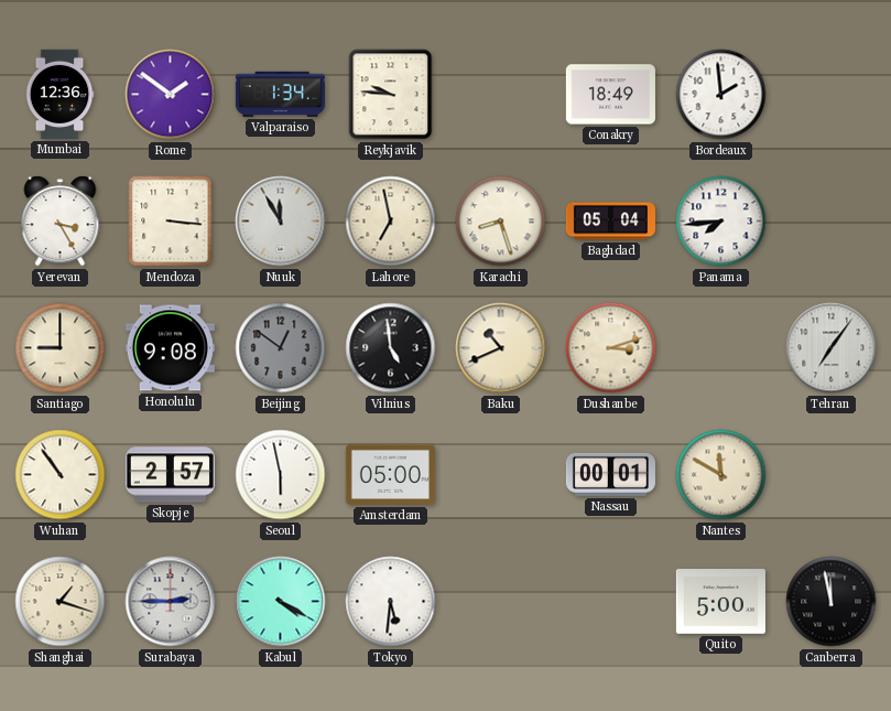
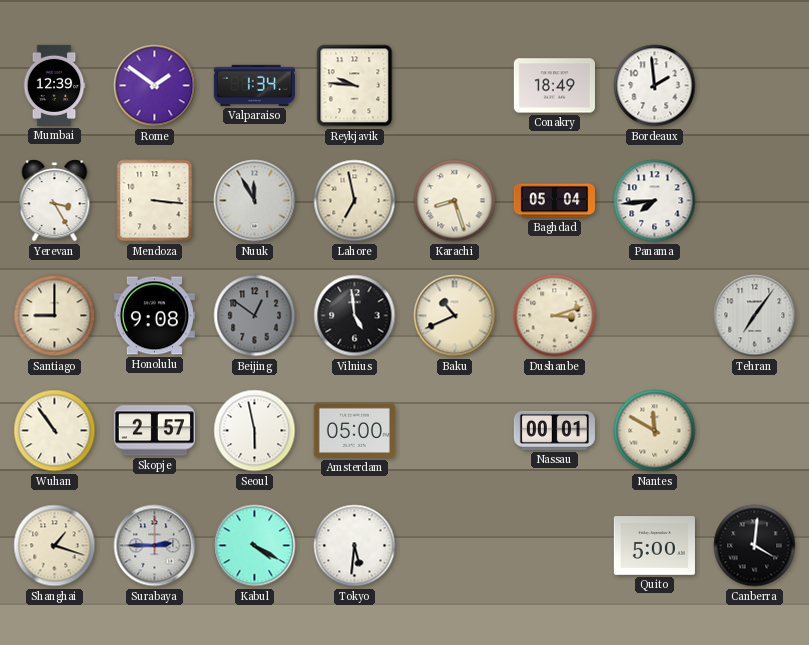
Mumbai: 12:36 -> 12:39 (54, 85)
Canberra: 11:58 -> 4:01 (755, 546)
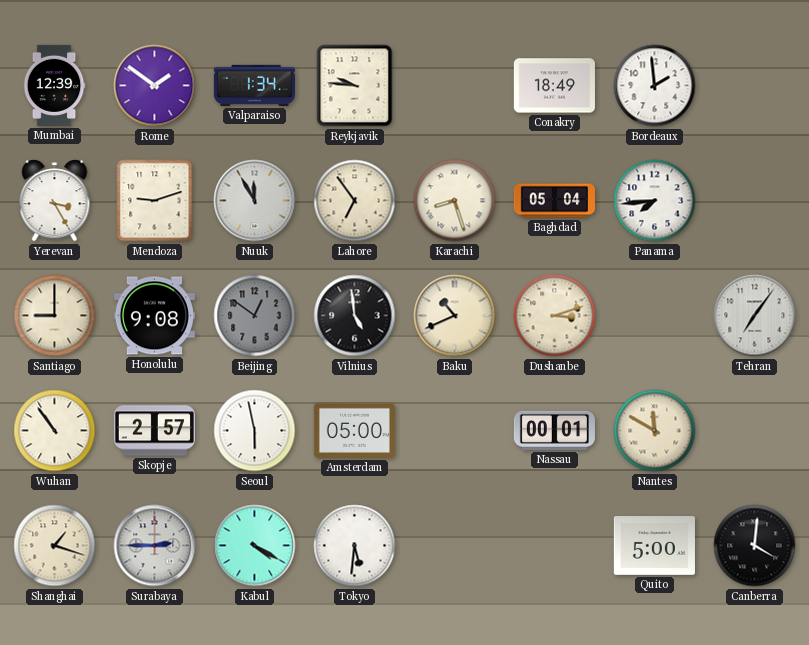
Mendoza: 3:16 -> 9:12 (155, 201)
Lahore: 6:58 -> 6:54 (355, 201)
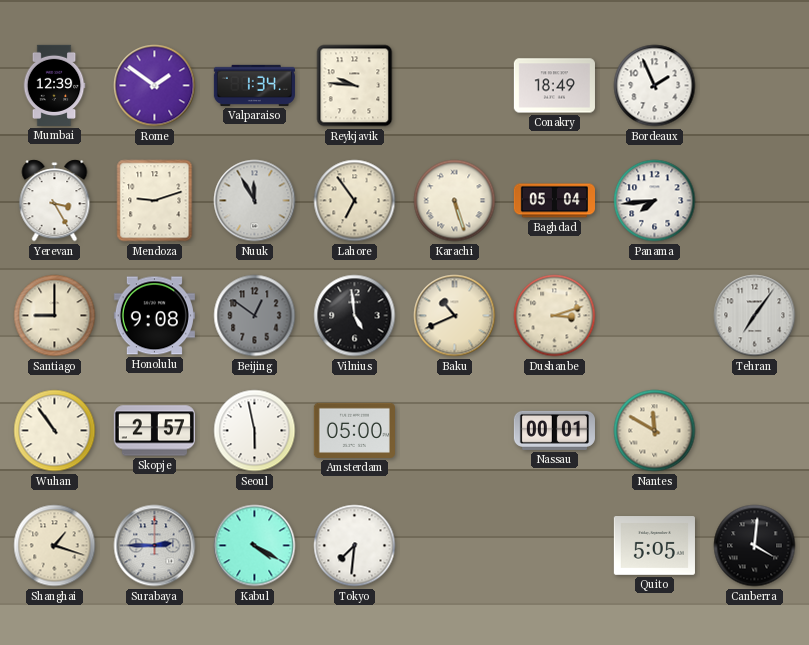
Bordeaux: 1:59 -> 1:56 (655, 86)
Karachi: 8:27 -> 5:27 (455, 201)
Tokyo: 5:31 -> 7:31 (355, 546)
Quito: 5:00 -> 5:05 (654, 546)
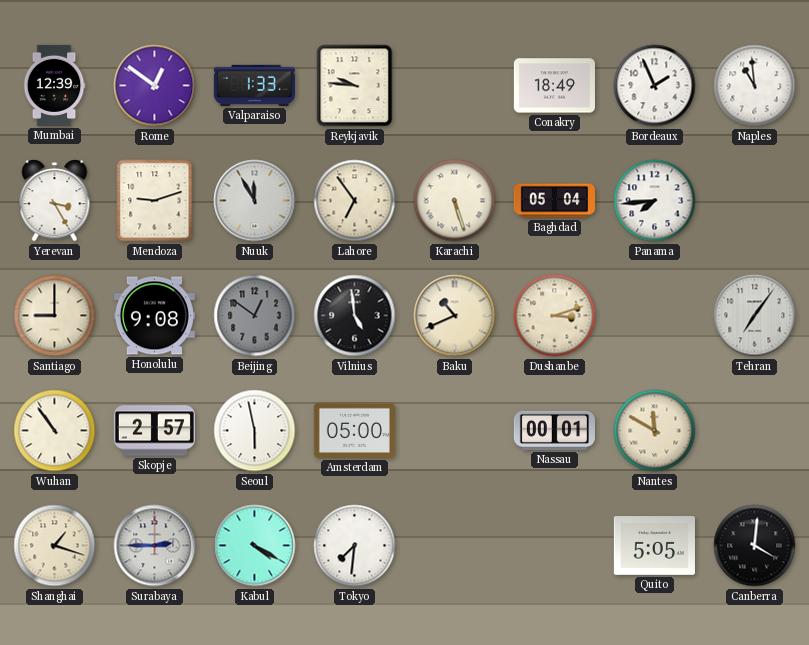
Rome: 1:51 -> 12:51 (155, 86)
Valparaiso: 1:34 -> 1:33 (254, 85)
Naples: none -> 10:59 (755, 86)
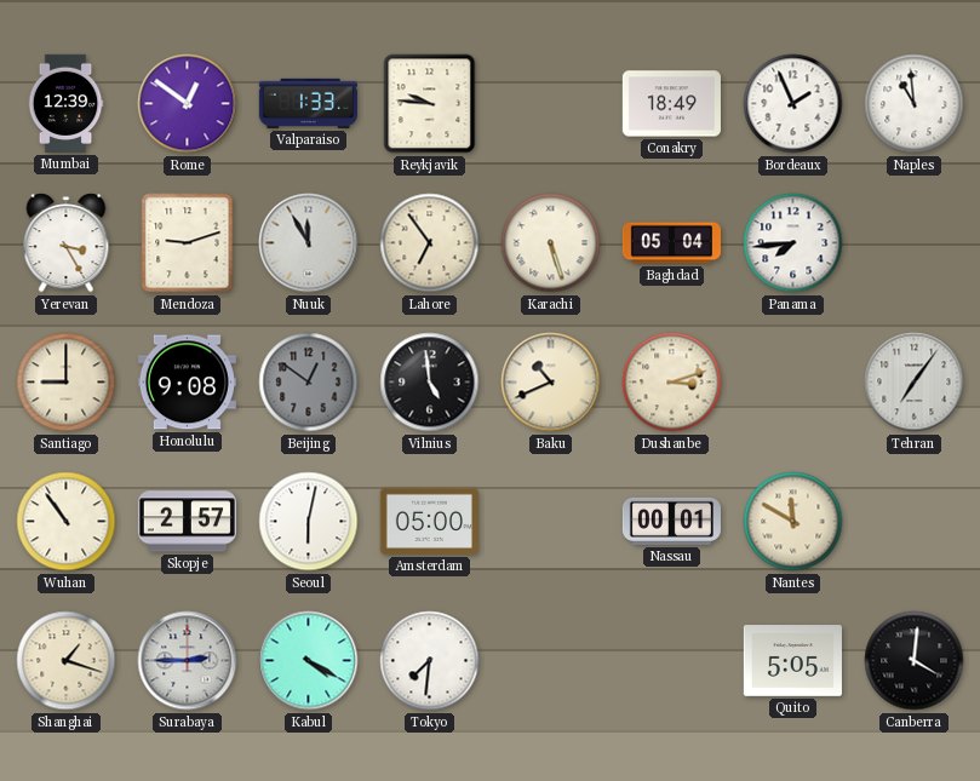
Seoul: 5:58 -> 6:02 (309, 522)
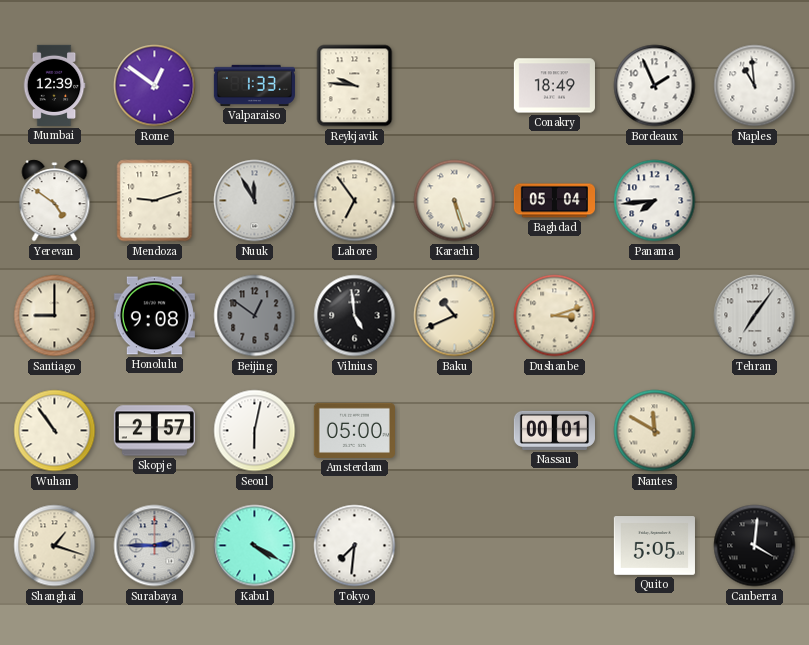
Yerevan: 3:25 -> 4:51 (55, 201)
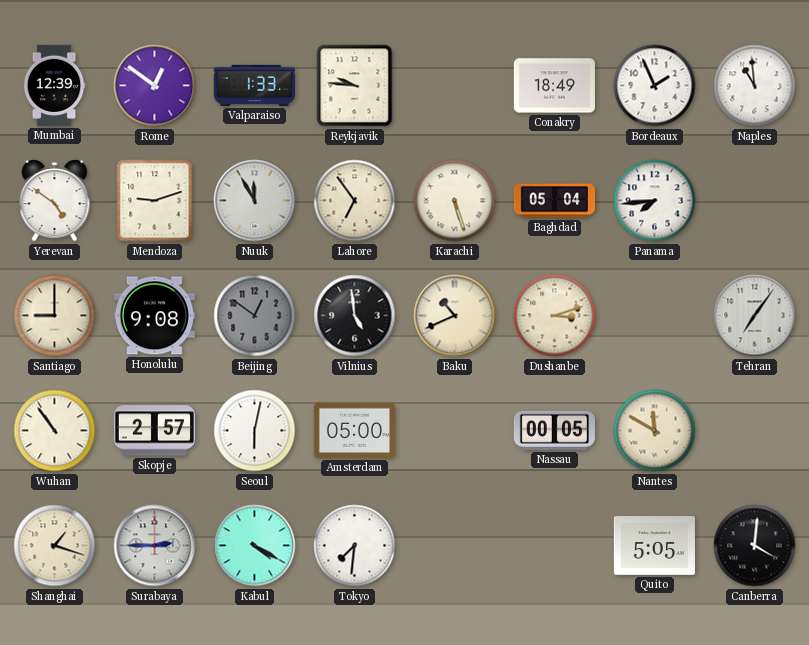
Nassau: 00:01 -> 00:05 (554, 430)
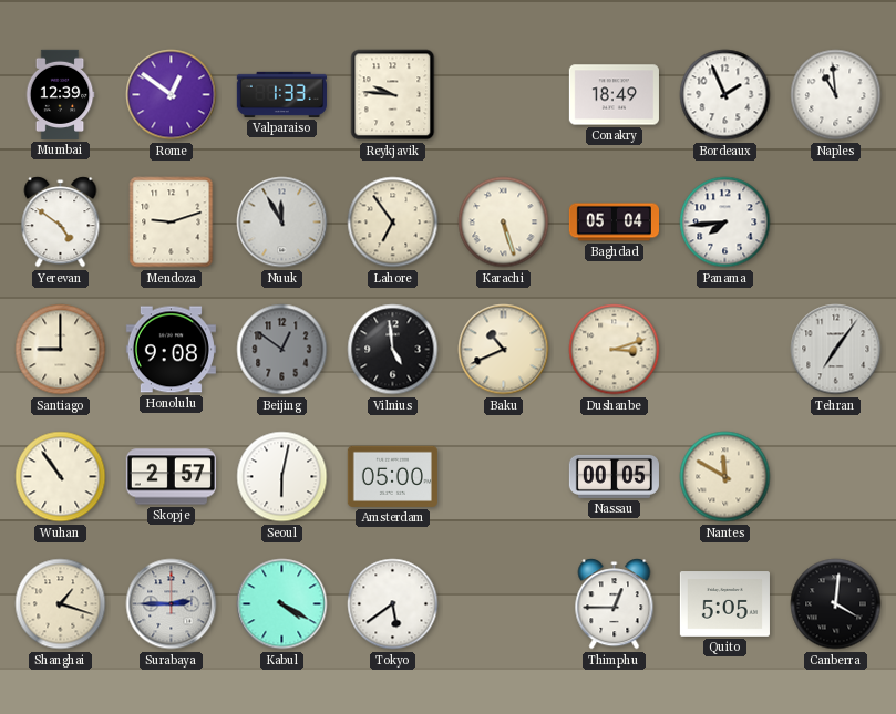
Tokyo: 7:31 -> 5:39 (393, 604)
Thimphu: none -> 12:45 (615, 604)
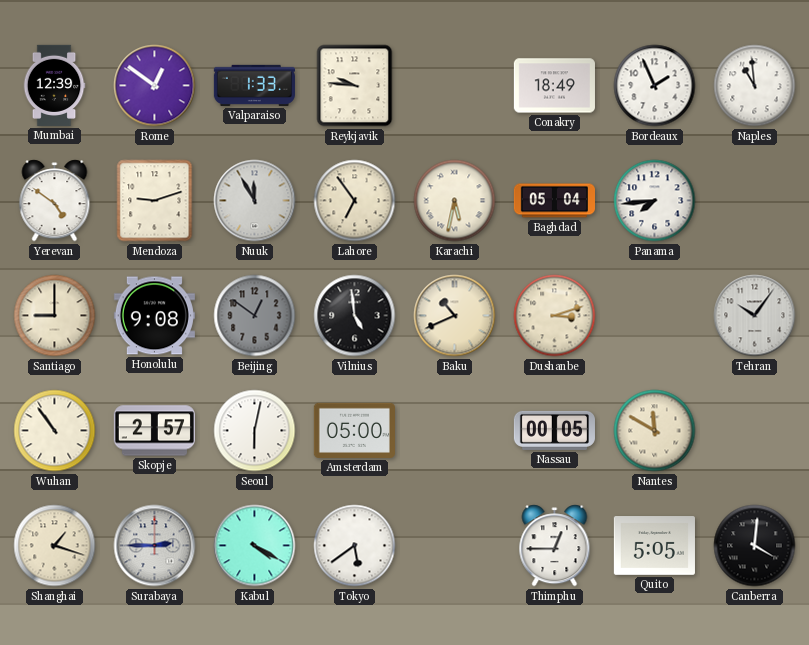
Karachi: 5:27 -> 5:32 (455, 201)
Tehran: 7:06 -> 10:06 (755, 316)
